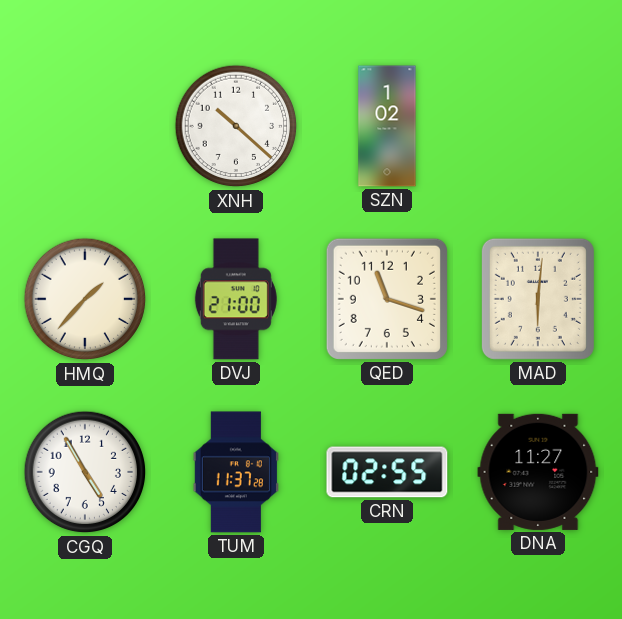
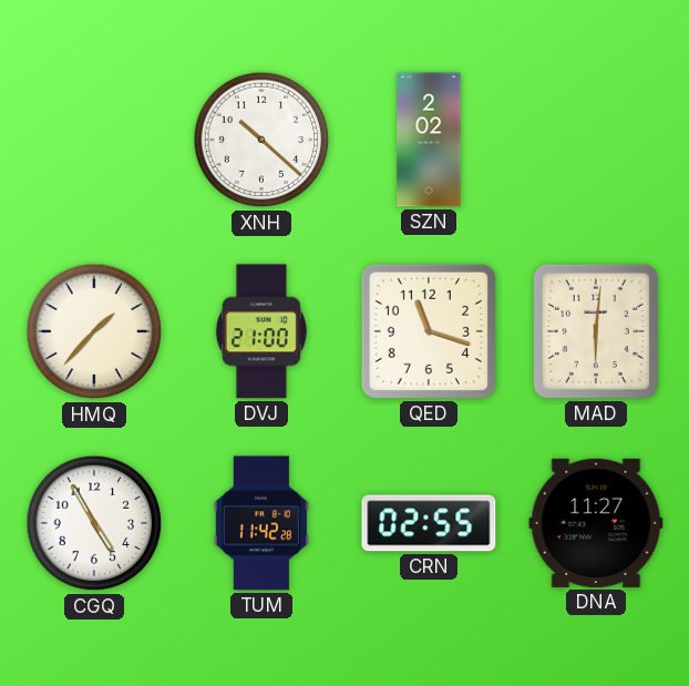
SZN: 1:02 -> 2:02 (429, 140)
TUM: 11:37 -> 11:42 (261, 523)
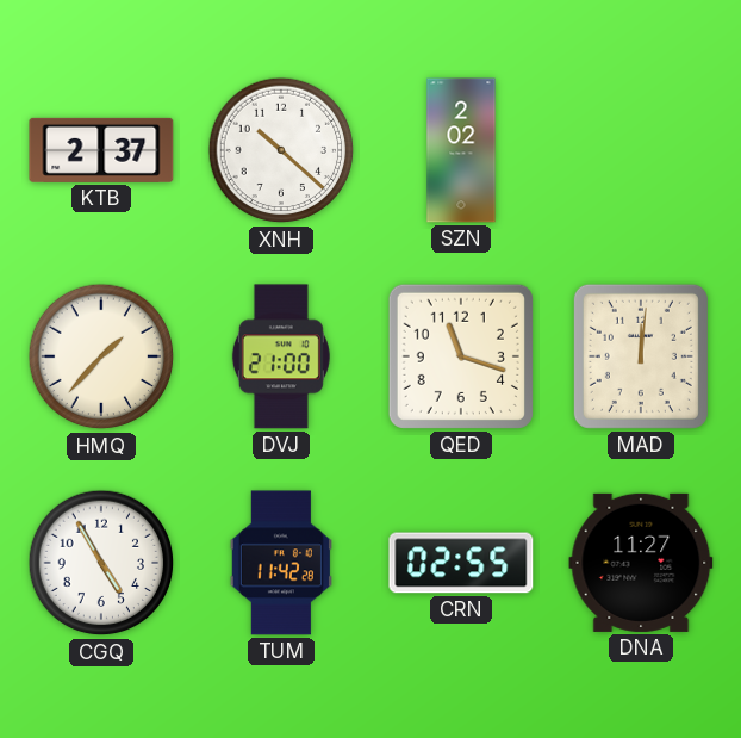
KTB: none -> 2:37 (101, 150)
MAD: 6:01 -> 12:01 (641, 356)
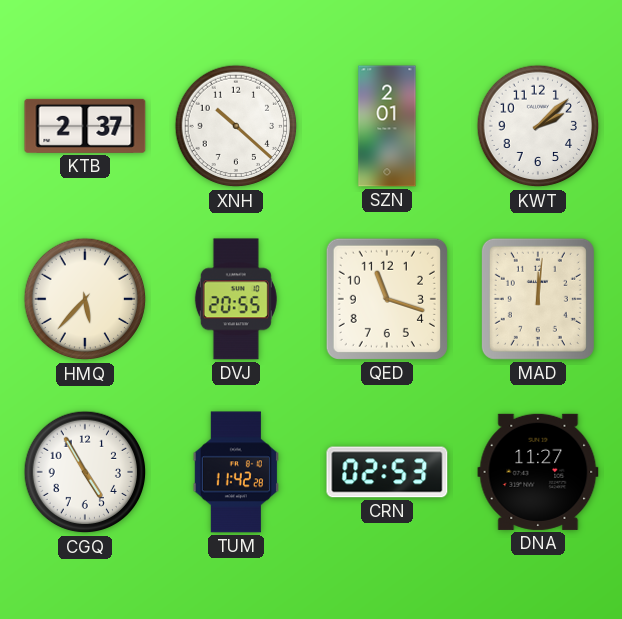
SZN: 2:02 -> 2:01 (387, 126)
KWT: none -> 2:08 (538, 126)
HMQ: 1:37 -> 5:37 (85, 299)
DVJ: 21:00 -> 20:55 (236, 299)
CRN: 02:55 -> 02:53 (387, 472)
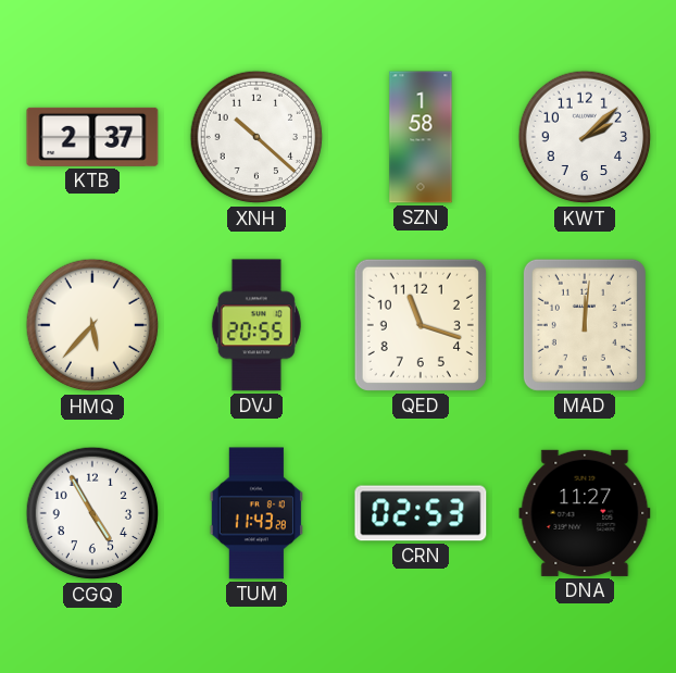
SZN: 2:01 -> 1:58 (421, 137)
TUM: 11:42 -> 11:43 (256, 513)
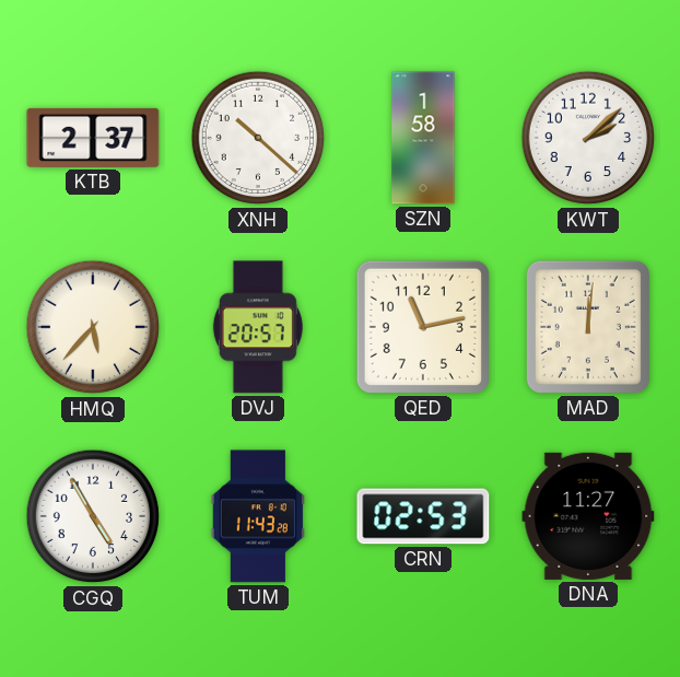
DVJ: 20:55 -> 20:57 (258, 327)
QED: 11:18 -> 11:13 (423, 327)
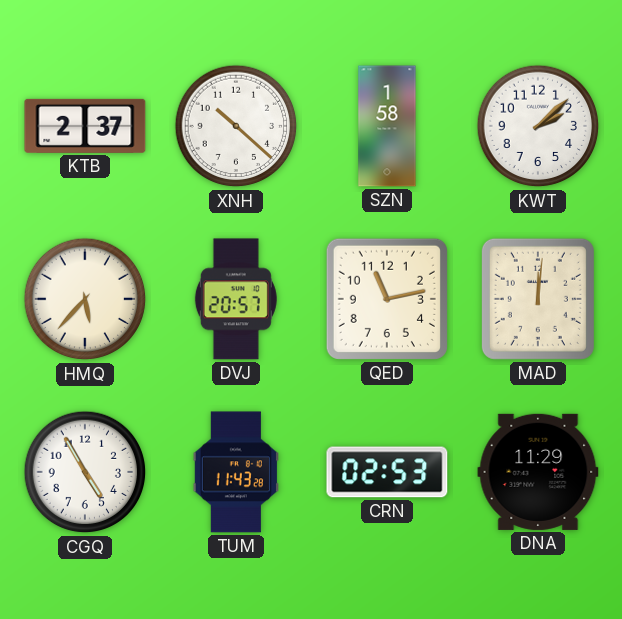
DNA: 11:27 -> 11:29 (538, 472)
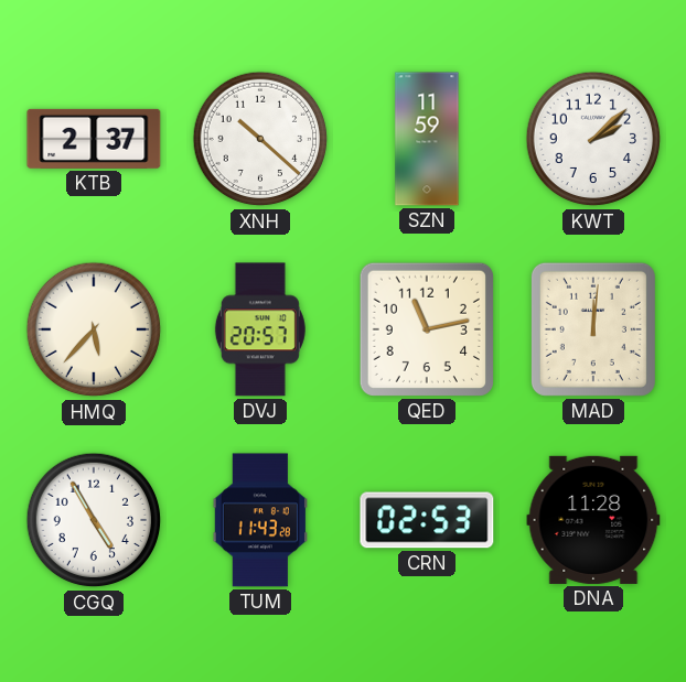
SZN: 1:58 -> 11:59 (427, 139)
DNA: 11:29 -> 11:28 (593, 520)
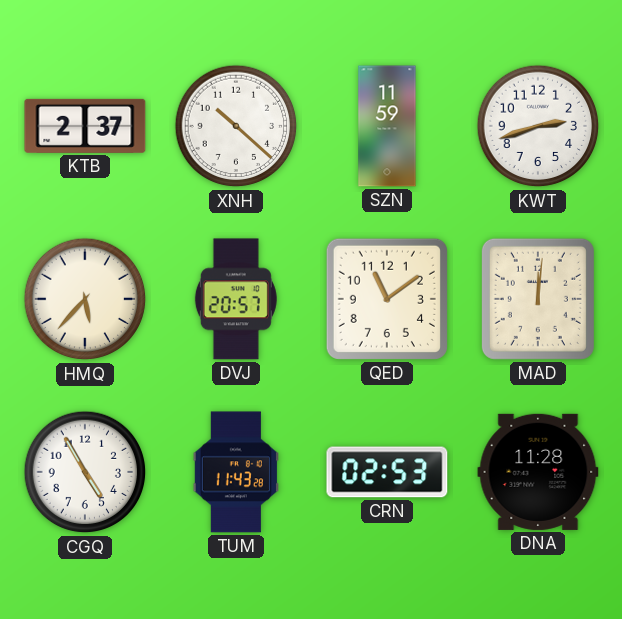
KWT: 2:08 -> 2:42 (538, 126)
QED: 11:13 -> 11:09 (387, 299)
